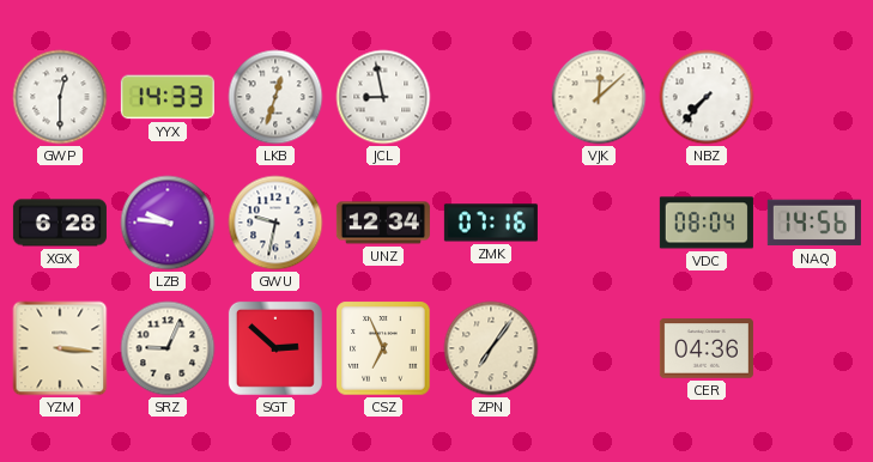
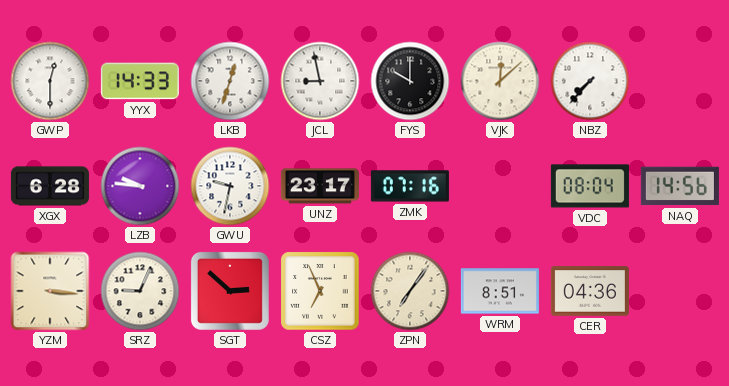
FYS: none -> 10:00 (410, 81)
UNZ: 12:34 -> 23:17 (320, 186)
WRM: none -> 8:51 (500, 291)
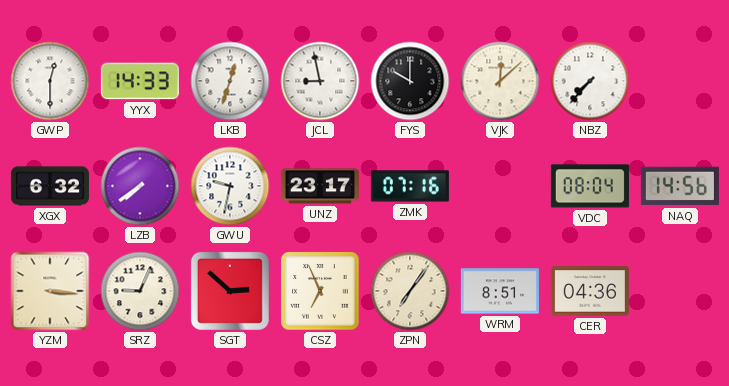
XGX: 6:28 -> 6:32 (50, 186)
LZB: 9:46 -> 7:39 (140, 186)
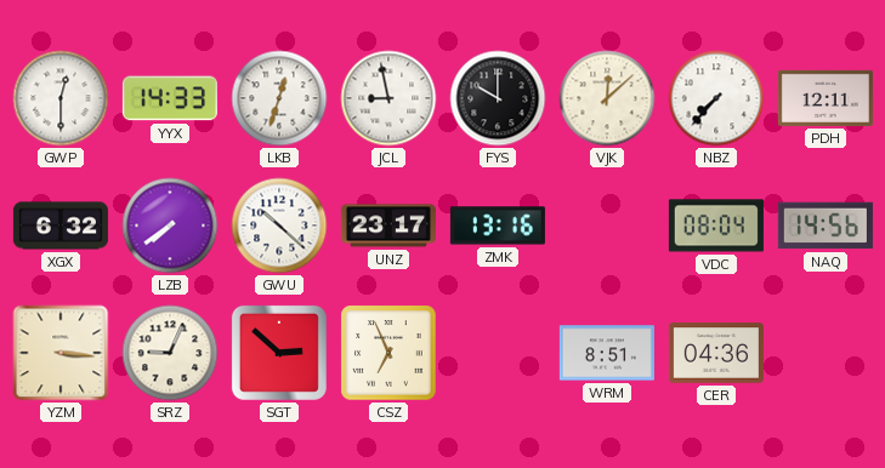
PDH: none -> 12:11 (826, 98)
GWU: 9:32 -> 10:22 (279, 226)
ZMK: 07:16 -> 13:16 (498, 226)
ZPN: 7:06 -> none (410, 291)
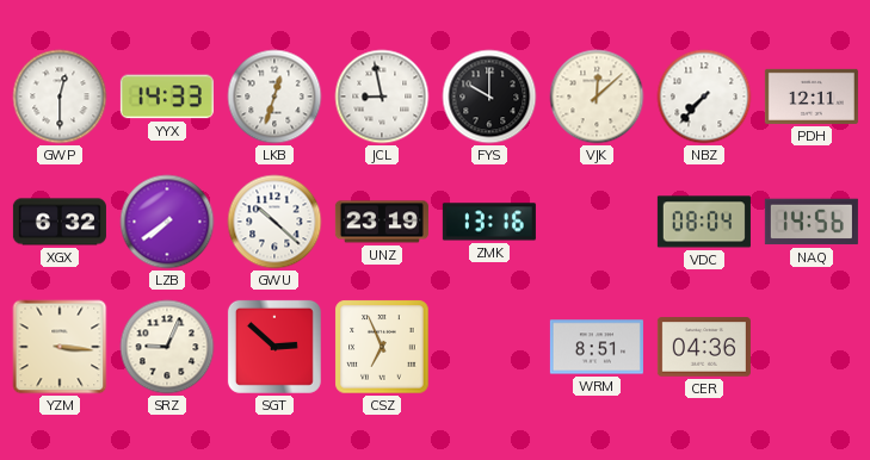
UNZ: 23:17 -> 23:19 (382, 222)
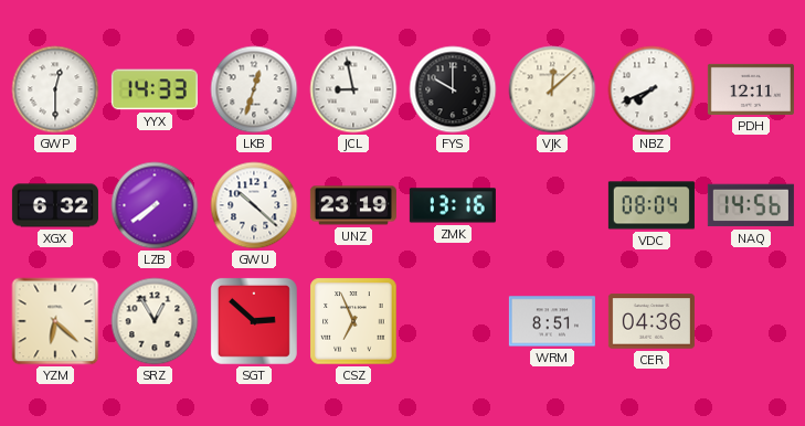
NBZ: 7:37 -> 7:41 (652, 89)
YZM: 3:16 -> 6:22 (55, 321)
SRZ: 9:04 -> 12:55 (155, 321)
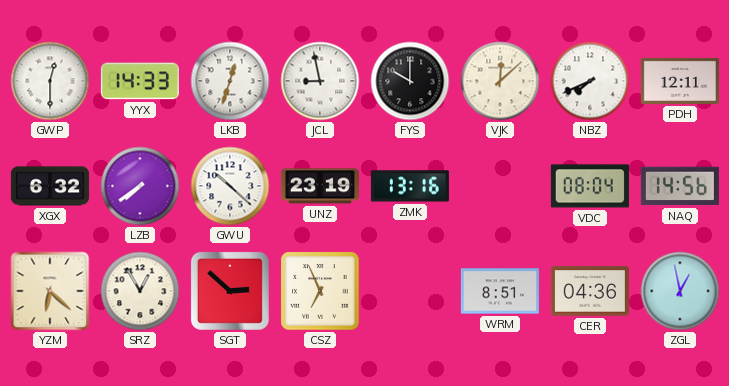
ZGL: none -> 12:58 (680, 291)
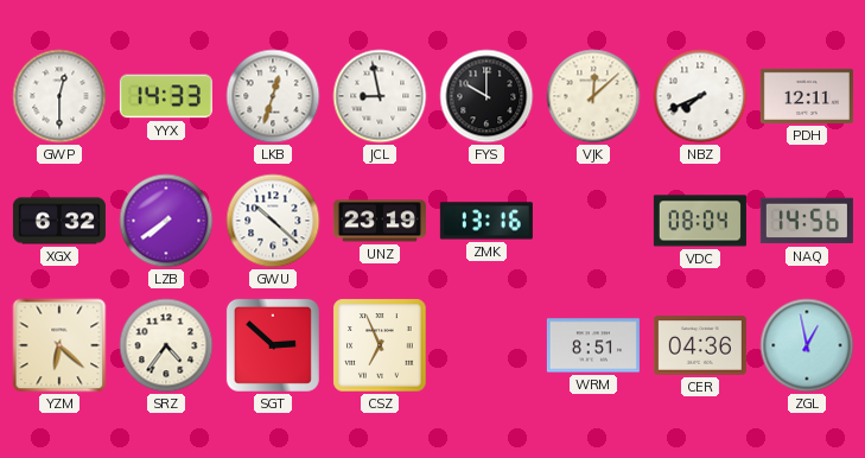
SRZ: 12:55 -> 4:36 (166, 345)
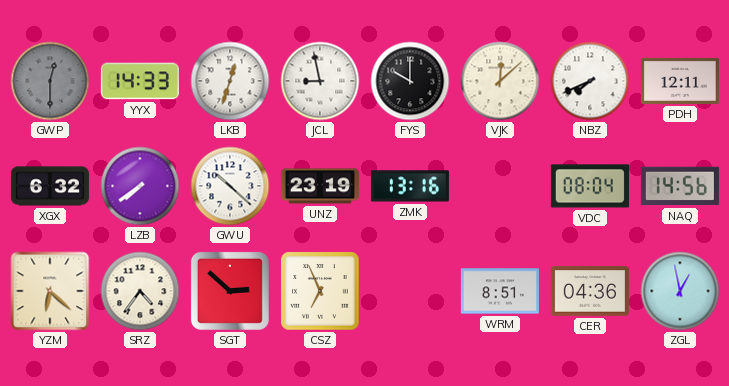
GWP dial: white -> grey (50, 81)
